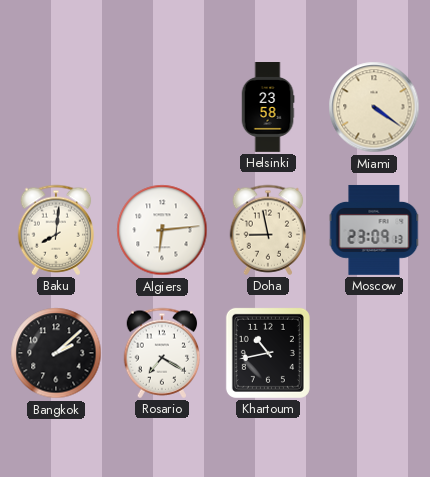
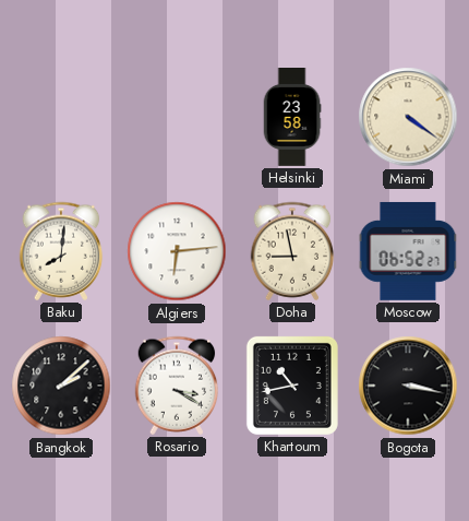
Moscow: 23:09 -> 06:52 (408, 251)
Rosario: 7:20 -> 3:20 (177, 386)
Bogota: none -> 3:17 (408, 386)
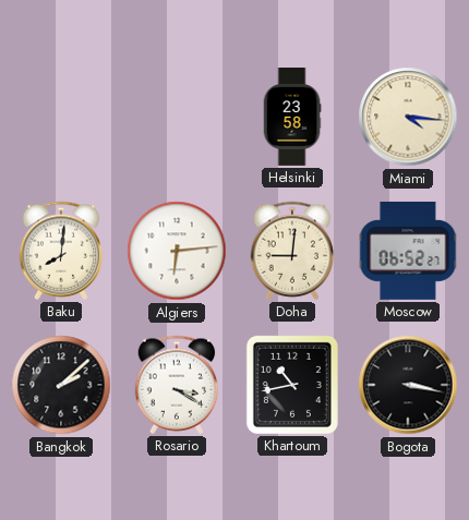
Miami: 4:21 -> 4:16 (408, 117)
Doha: 8:58 -> 9:01 (292, 251)
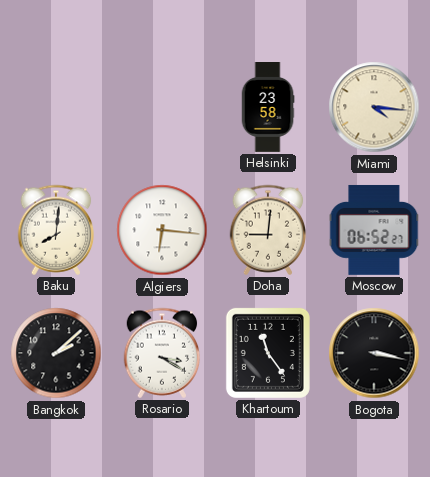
Algiers: 6:14 -> 6:16 (162, 230)
Khartoum: 10:43 -> 11:24 (268, 353)
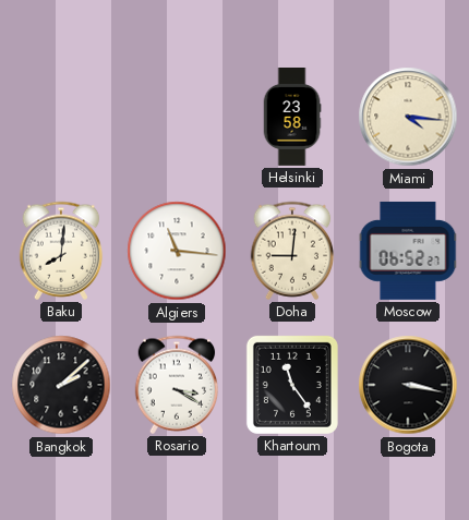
Algiers: 6:16 -> 11:16 (177, 251)
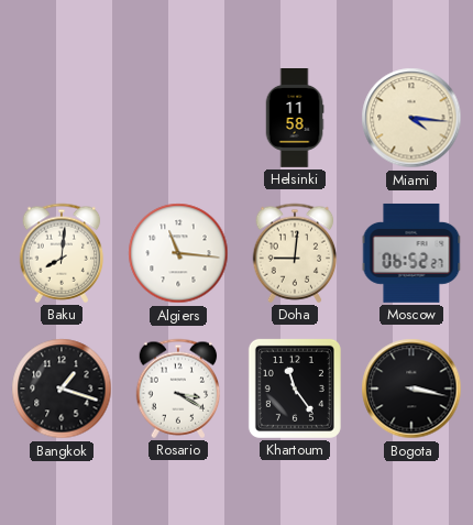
Helsinki: 23:58 -> 11:58 (295, 119)
Bangkok: 2:08 -> 1:18 (62, 389)
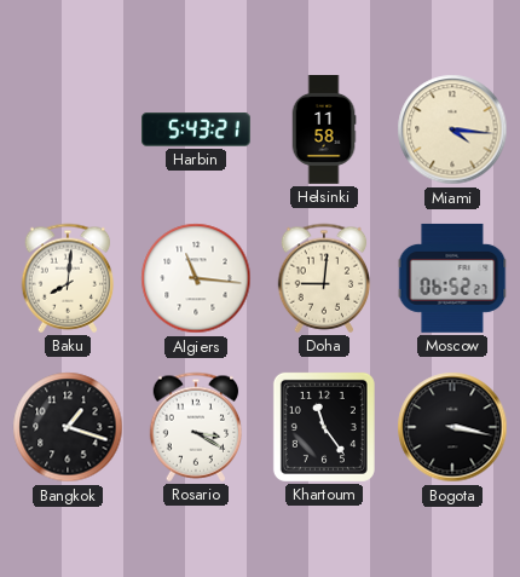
Harbin: none -> 5:43 (196, 129)
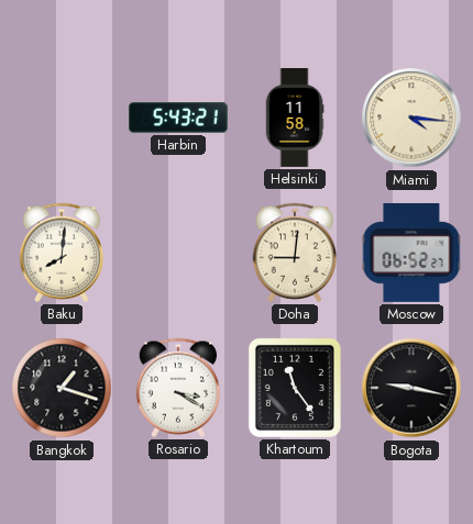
Algiers: 11:16 -> none (196, 278)
Bogota: 3:17 -> 9:17 (411, 388)
